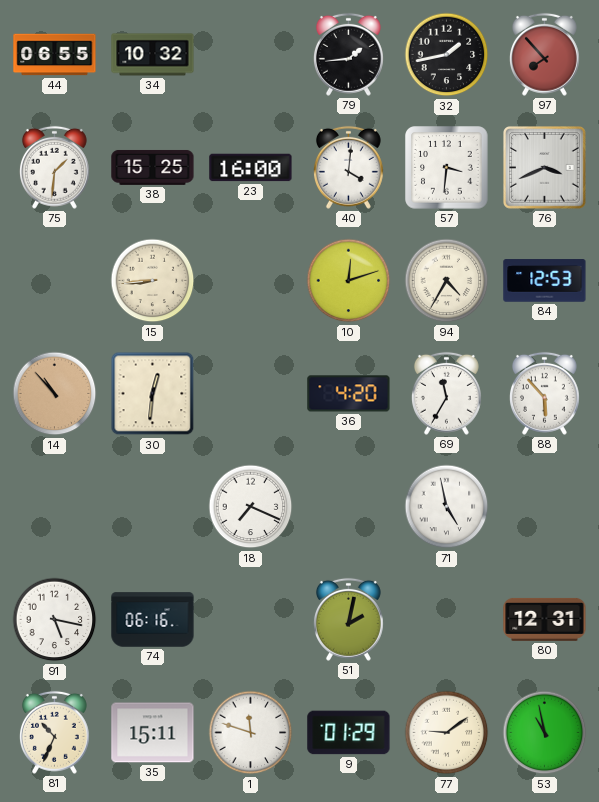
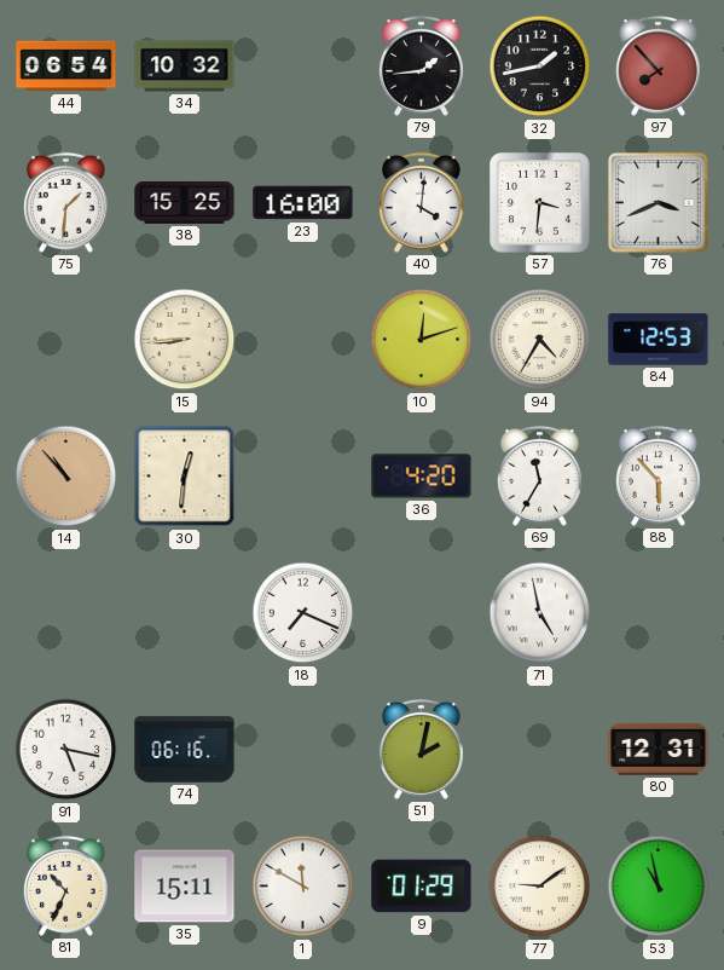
44: 06:55 -> 06:54 (66, 67)
1: 11:48 -> 11:50 (303, 887)
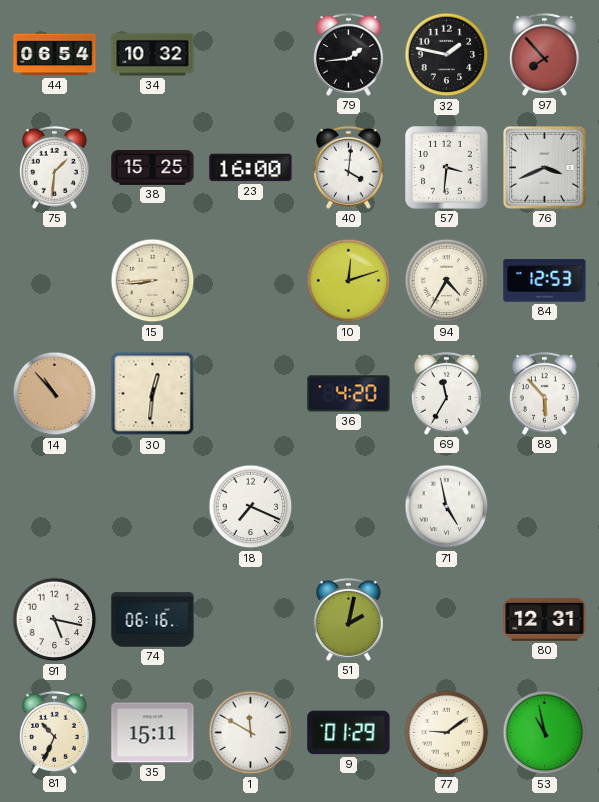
32: 1:43 -> 1:47 (447, 55)
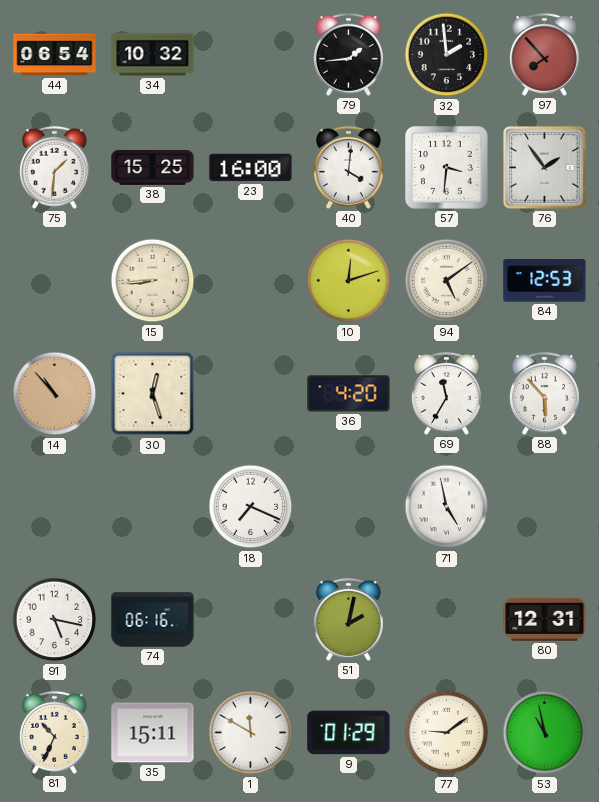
32: 1:47 -> 1:59 (447, 55)
76: 3:41 -> 1:54 (545, 168)
94: 4:35 -> 5:09 (447, 281)
30: 12:31 -> 12:27 (153, 394)
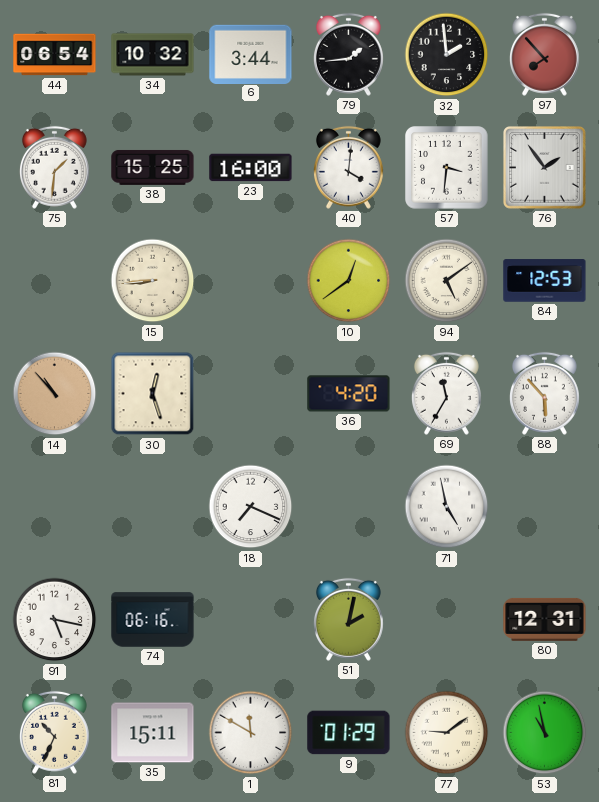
6: none -> 3:44 (251, 54)
10: 12:12 -> 12:39 (349, 281)
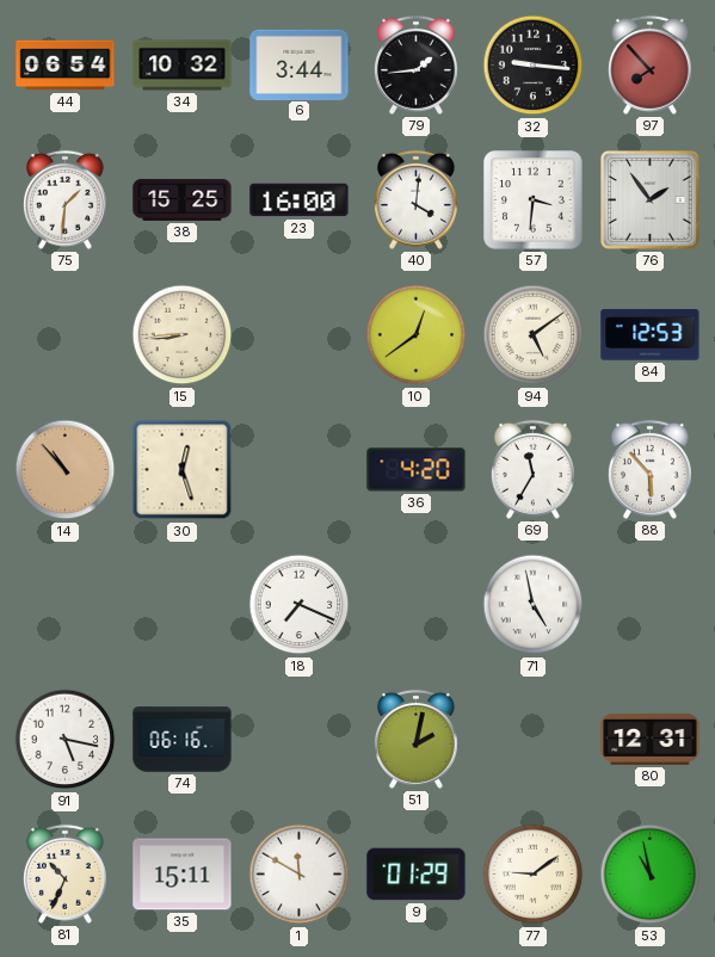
32: 1:59 -> 9:16 (534, 66)
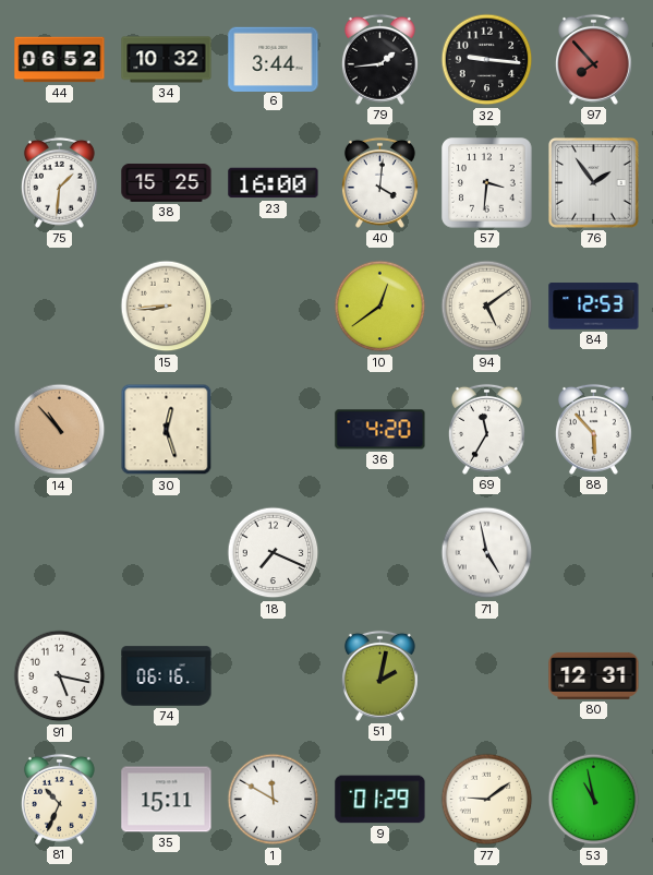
44: 06:54 -> 06:52 (60, 60)
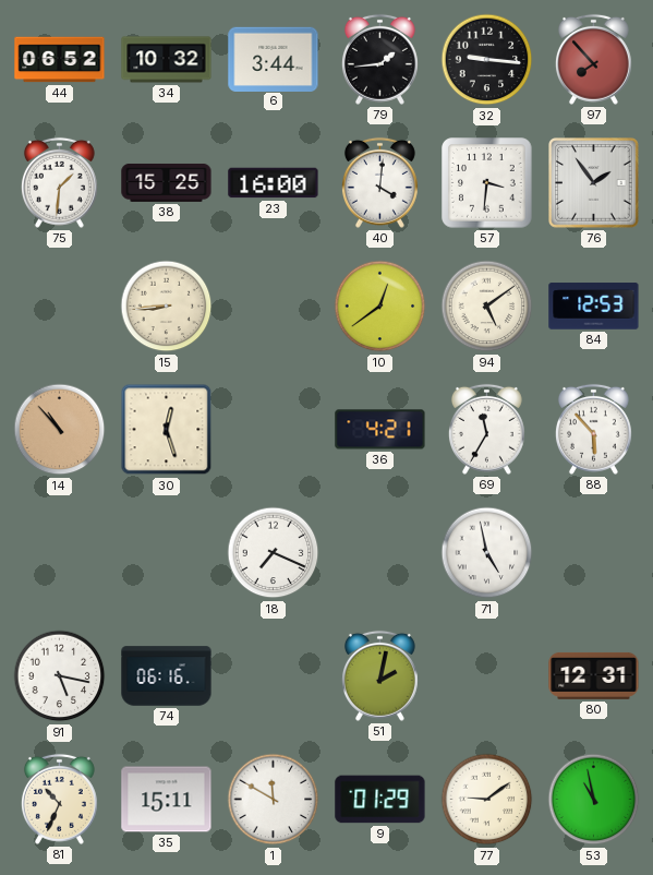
36: 4:20 -> 4:21 (380, 430)
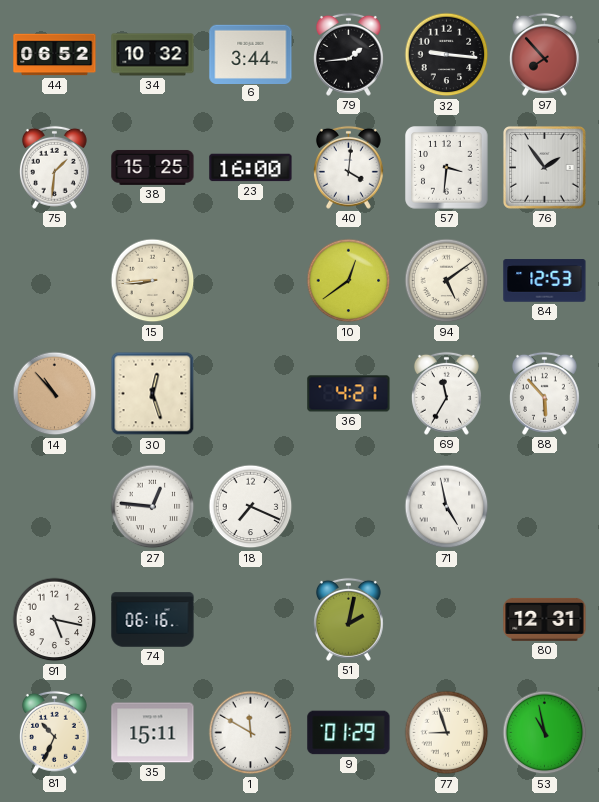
27: none -> 12:46 (153, 507)
77: 9:09 -> 8:57 (447, 733)
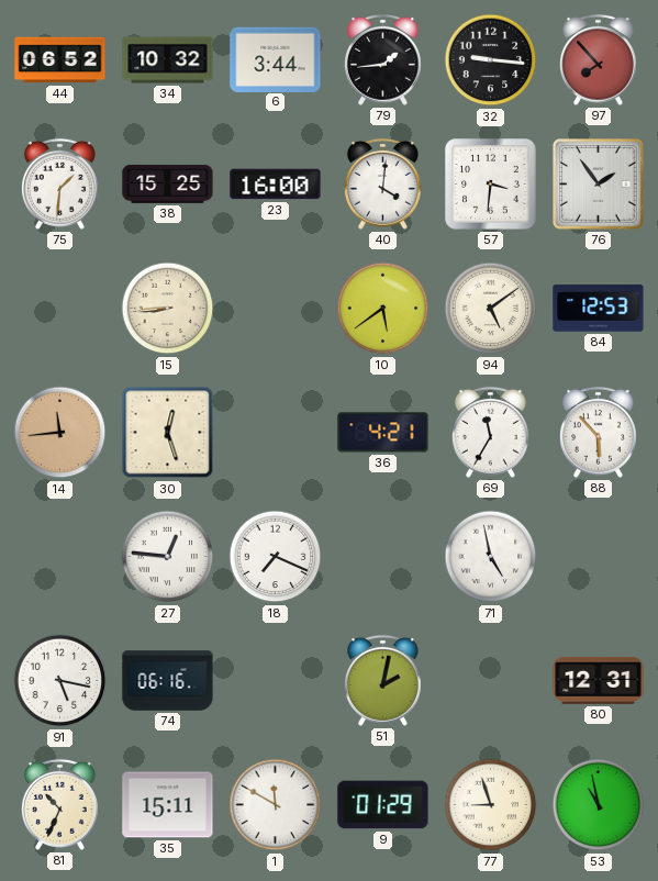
10: 12:39 -> 5:39 (383, 309)
14: 10:53 -> 11:44 (60, 433)
